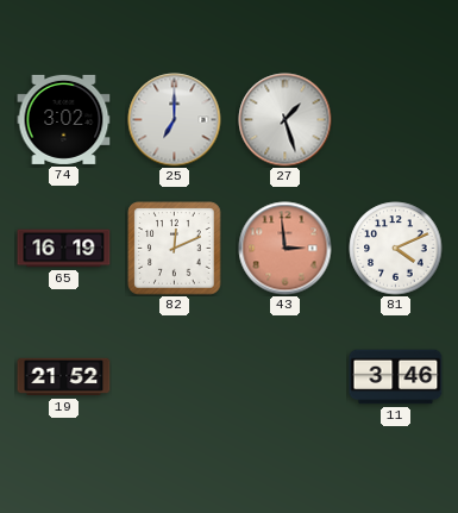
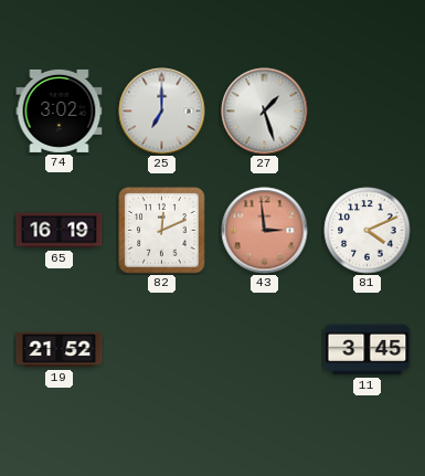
11: 3:46 -> 3:45 (368, 350)
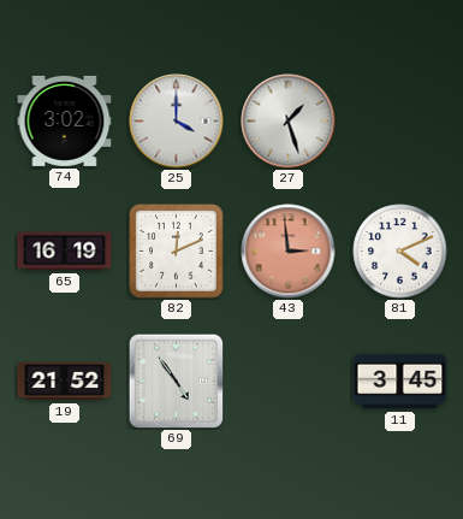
25: 7:00 -> 4:00 (177, 122)
69: none -> 4:54 (176, 381)
